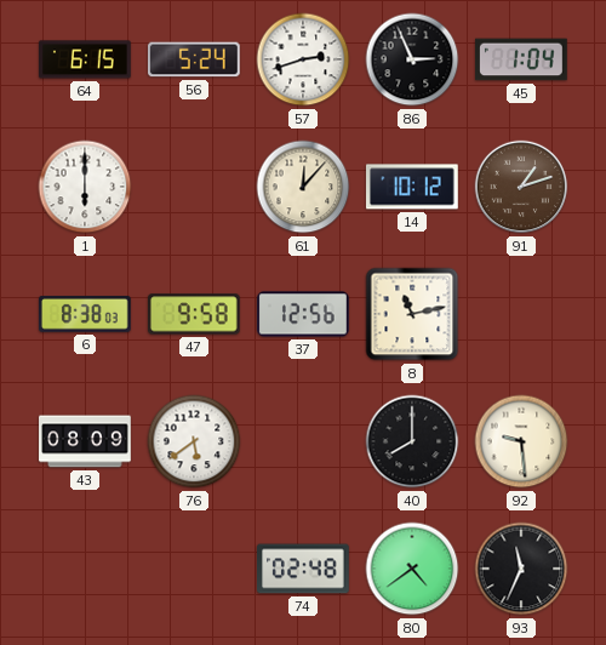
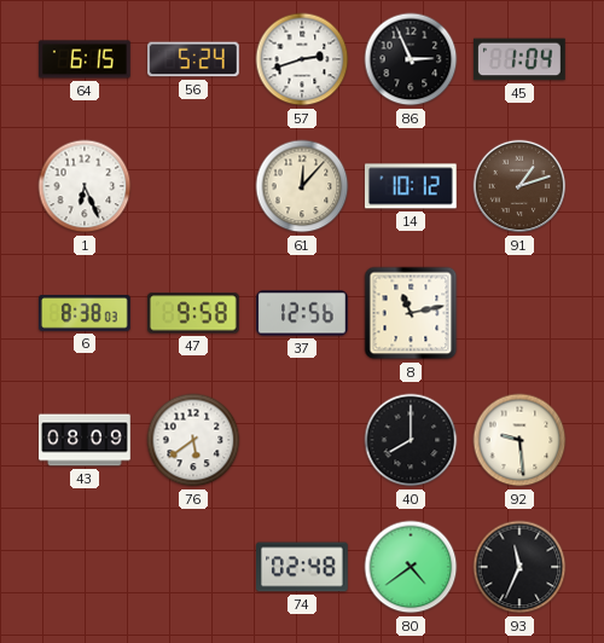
1: 6:00 -> 6:26 (85, 186)
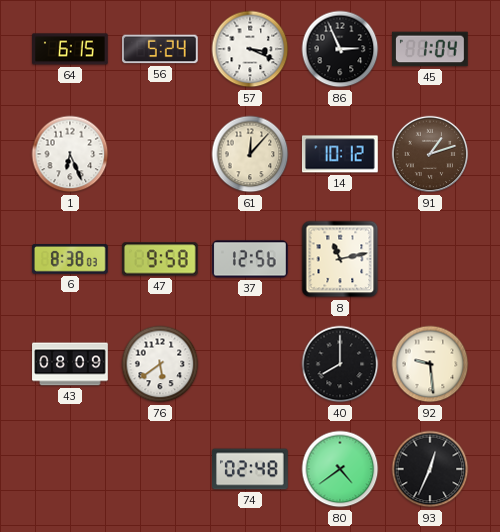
57: 2:42 -> 3:19 (250, 49)
93: 11:34 -> 12:34 (430, 469)
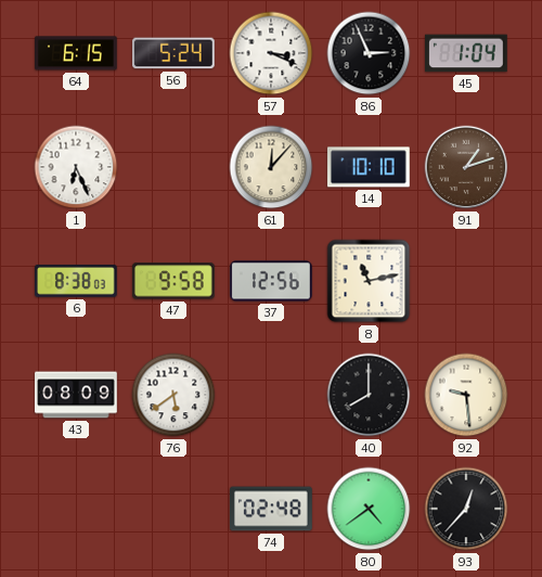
14: 10:12 -> 10:10 (369, 167)
93: 12:34 -> 12:37 (466, 509)
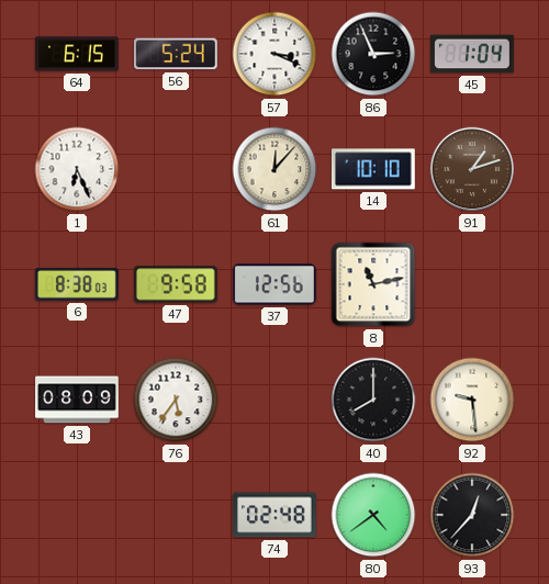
76: 5:39 -> 5:36 (176, 400)
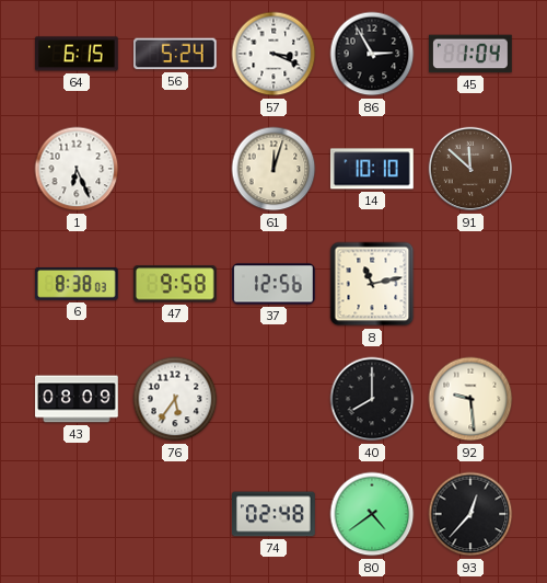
86: 2:56 -> 2:55 (372, 54)
61: 12:07 -> 12:03 (273, 169)
91: 1:12 -> 11:52 (470, 169)
